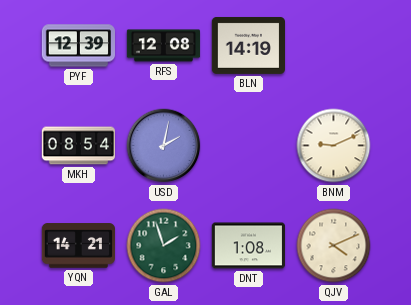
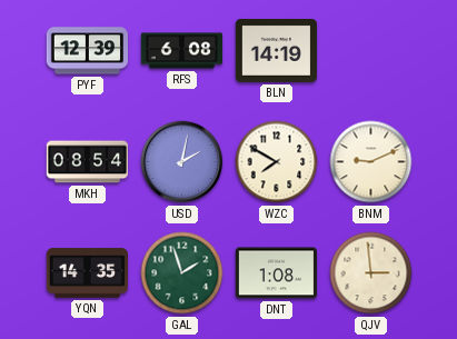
RFS: 12:08 -> 6:08 (182, 51)
WZC: none -> 7:50 (277, 162)
YQN: 14:21 -> 14:35 (87, 273)
QJV: 4:11 -> 2:59 (371, 273)
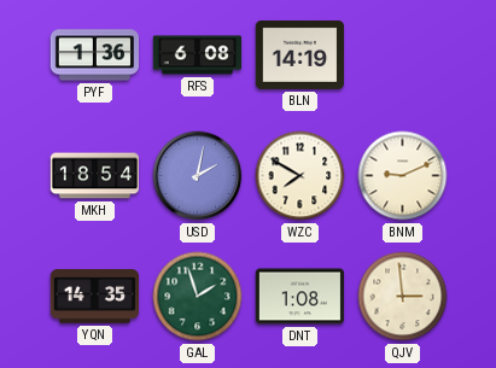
PYF: 12:39 -> 1:36 (94, 56)
MKH: 08:54 -> 18:54 (94, 176)
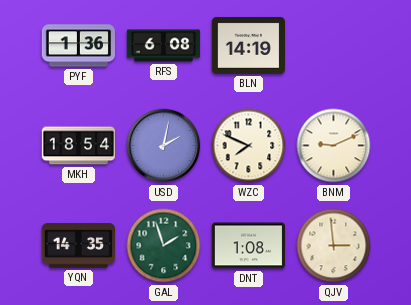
WZC: 7:50 -> 7:49 (249, 146)
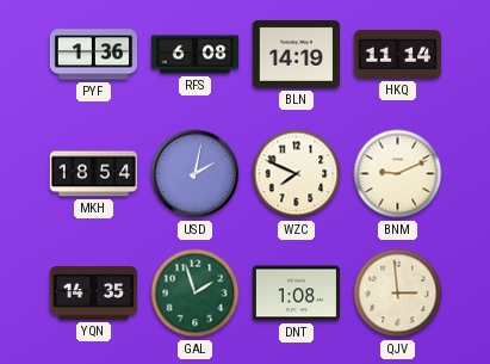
HKQ: none -> 11:14 (397, 55)
